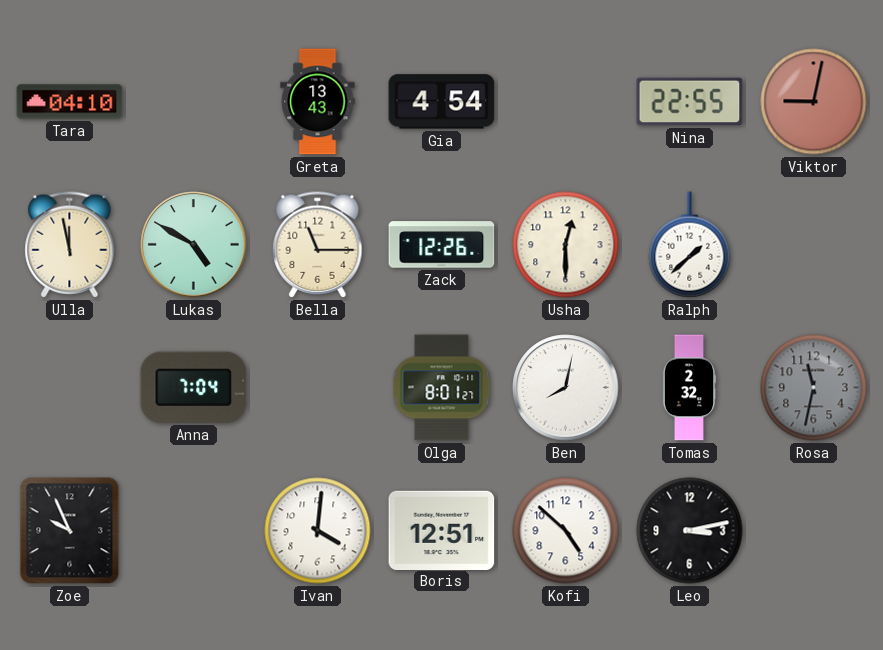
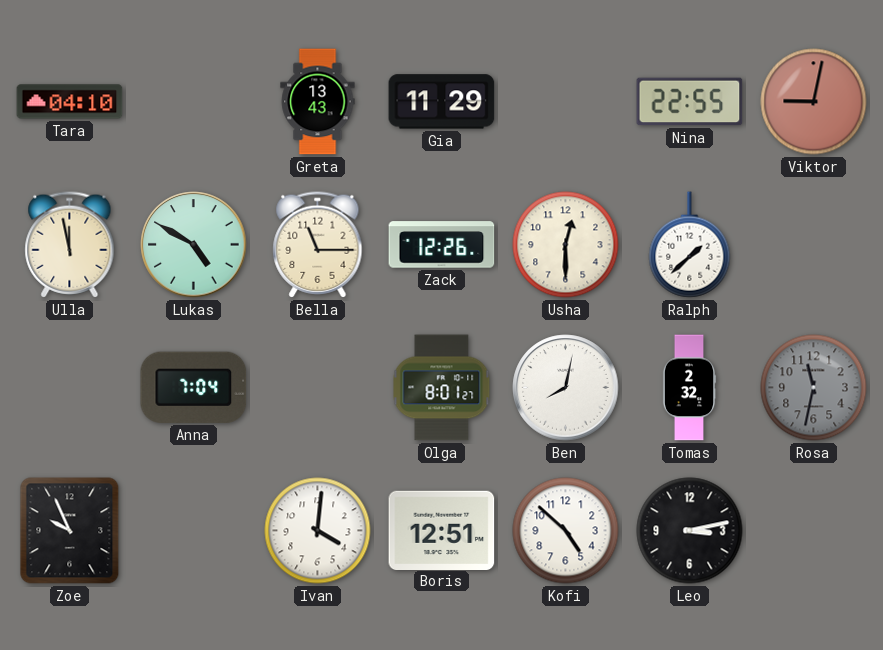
Gia: 4:54 -> 11:29 (442, 102)
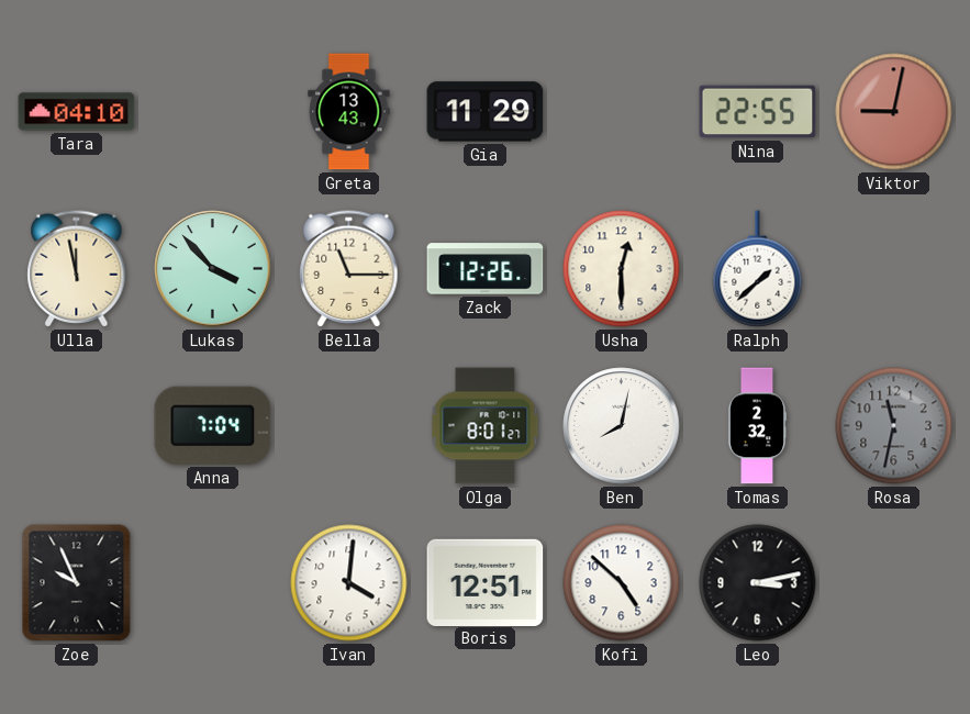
Lukas: 4:50 -> 3:53 (213, 269)
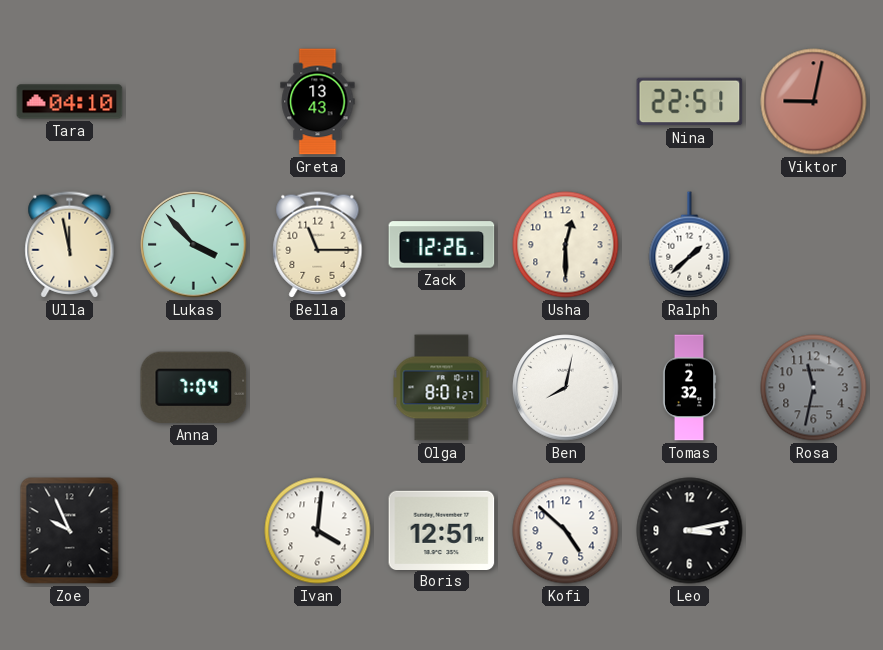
Gia: 11:29 -> none (486, 112)
Nina: 22:55 -> 22:51 (690, 102)
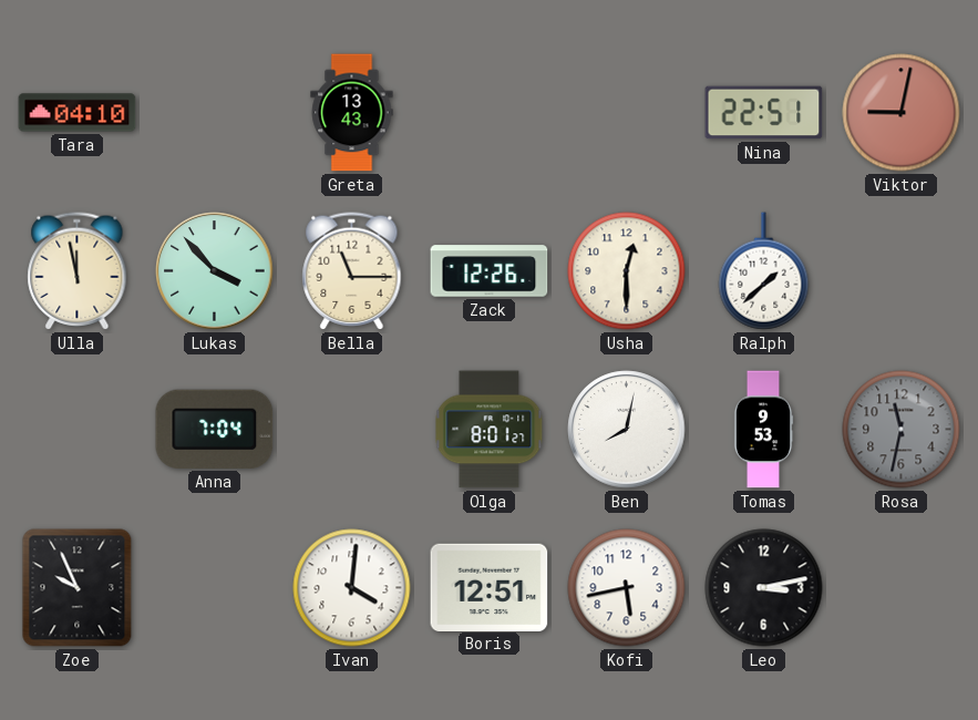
Tomas: 2:32 -> 9:53 (763, 430)
Kofi: 4:52 -> 5:43 (627, 588)
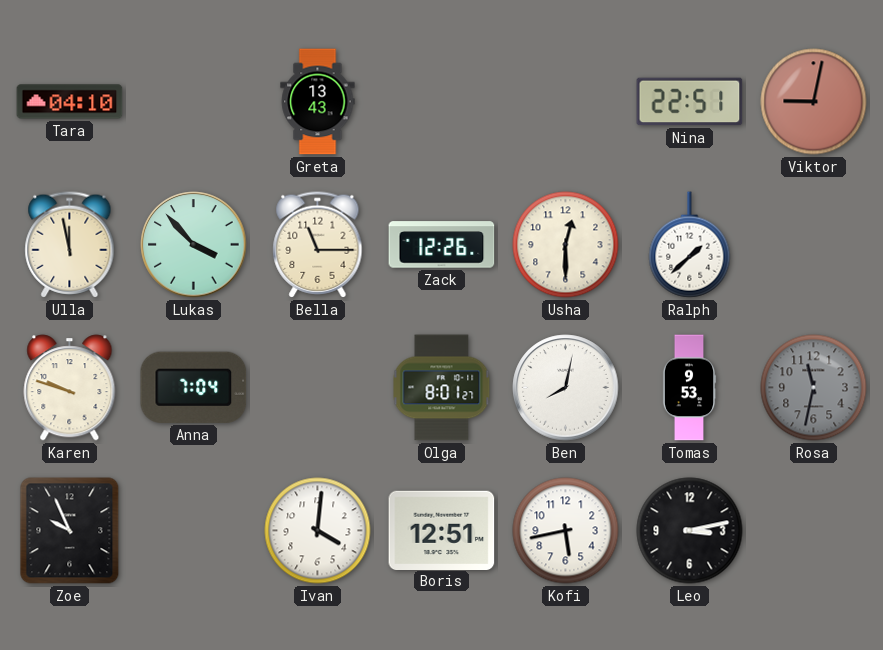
Karen: none -> 9:48 (70, 388)
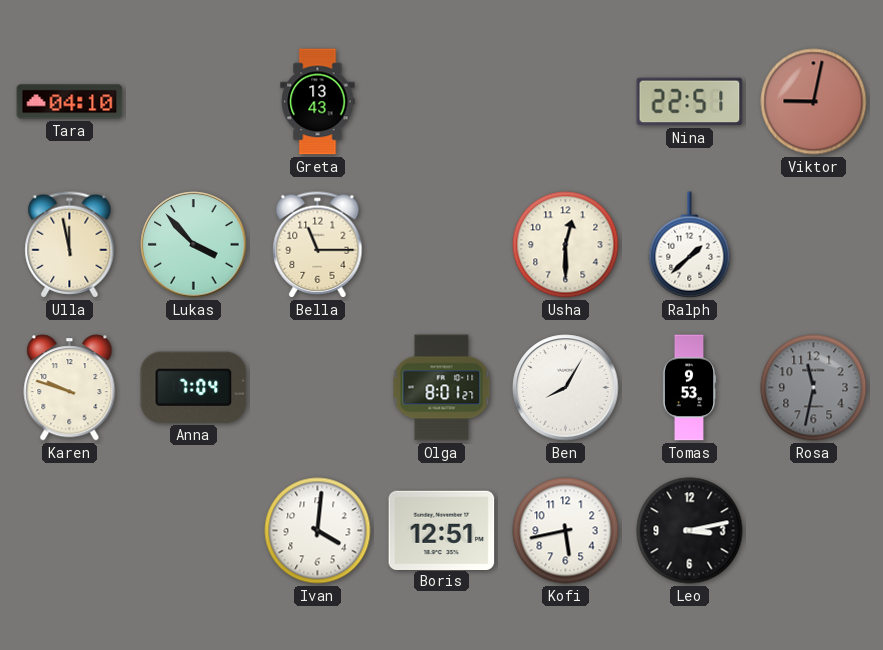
Zack: 12:26 -> none (442, 245)
Ben: 8:02 -> 8:05 (566, 388)
Zoe: 9:56 -> none (70, 531)
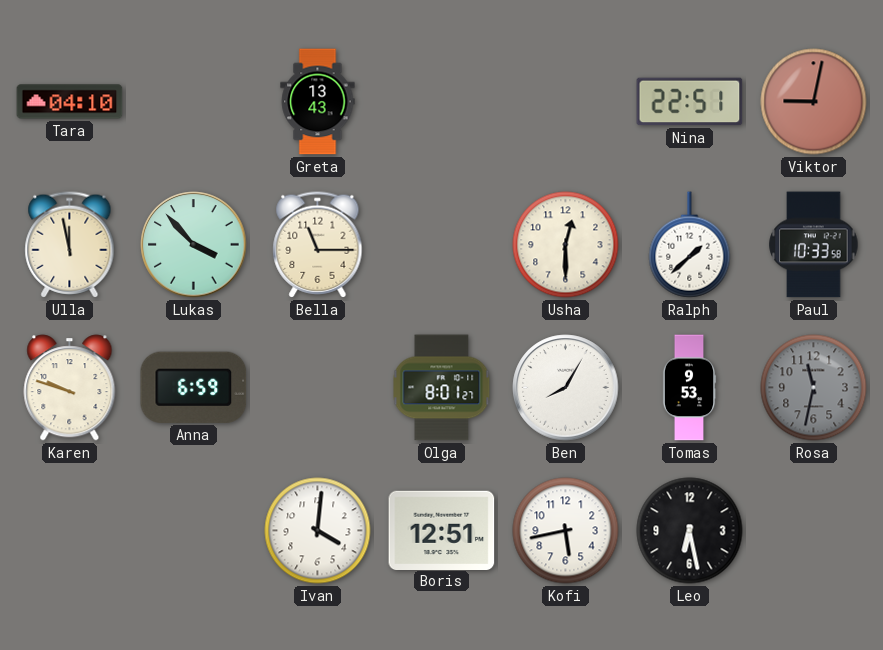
Paul: none -> 10:33 (814, 245)
Anna: 7:04 -> 6:59 (194, 387)
Leo: 3:13 -> 6:28 (690, 531)
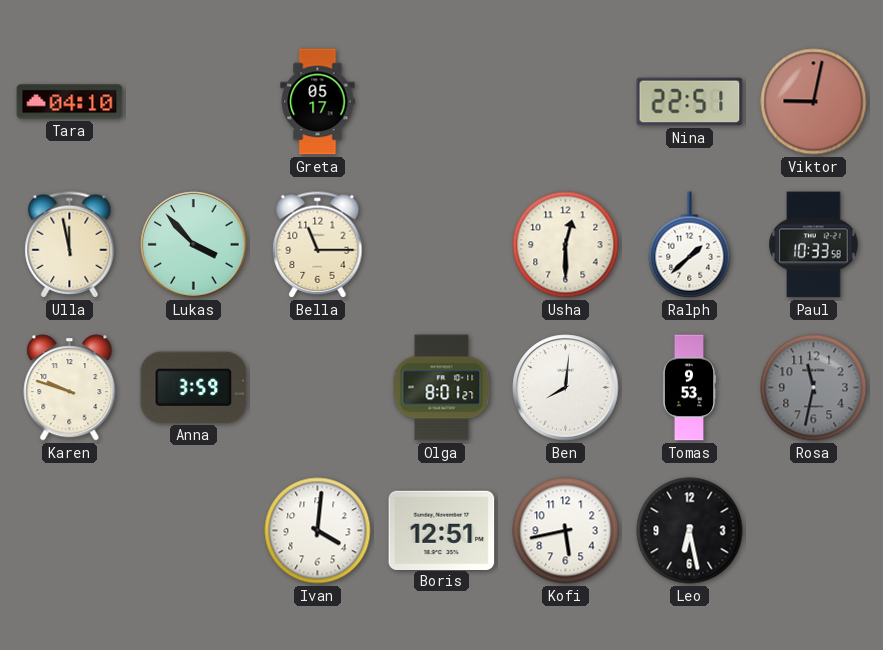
Greta: 13:43 -> 05:17 (318, 102)
Anna: 6:59 -> 3:59 (194, 387)
Ben: 8:05 -> 8:01 (566, 388)
